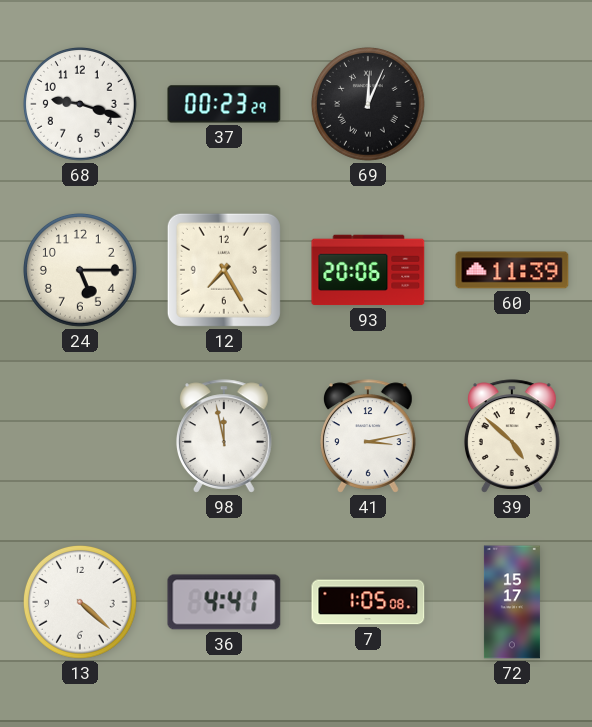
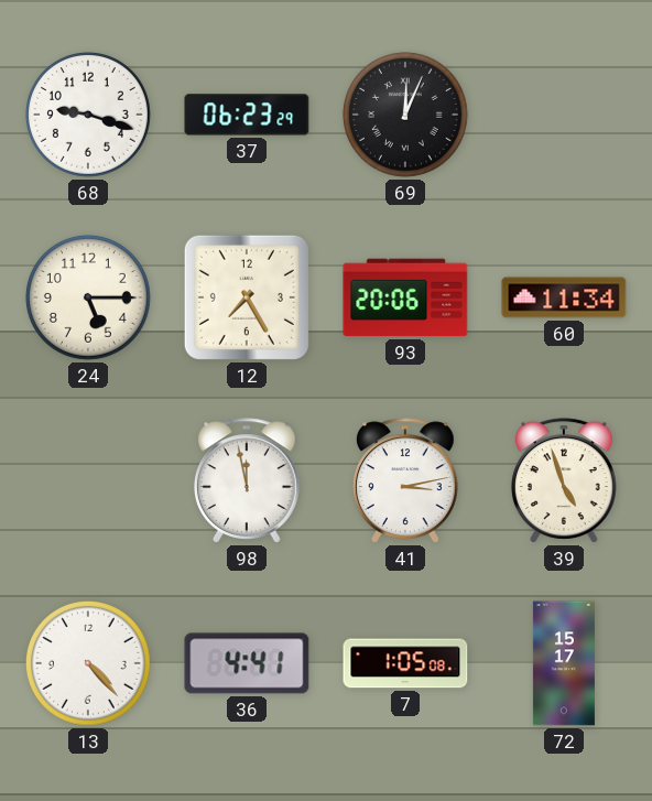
37: 00:23 -> 06:23 (247, 115)
60: 11:39 -> 11:34 (564, 297)
39: 4:52 -> 4:57 (564, 480)
13: 4:22 -> 4:23 (88, 663)
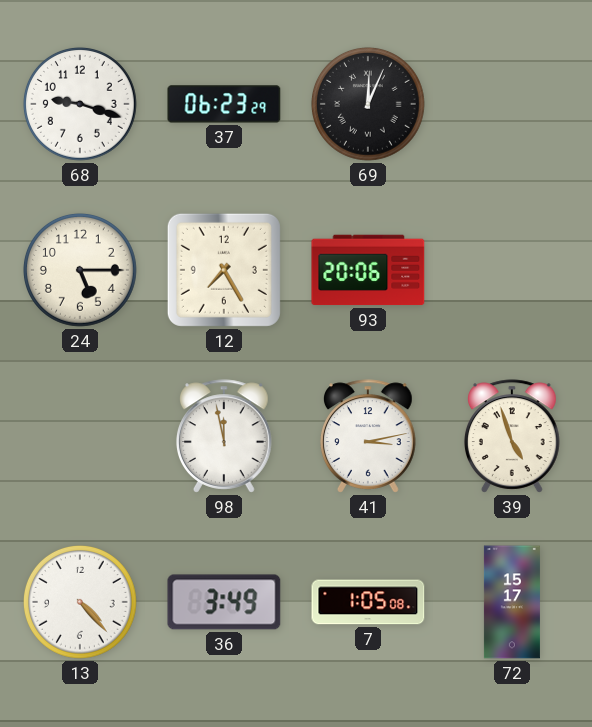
60: 11:34 -> none (564, 297)
36: 4:41 -> 3:49 (224, 602)
